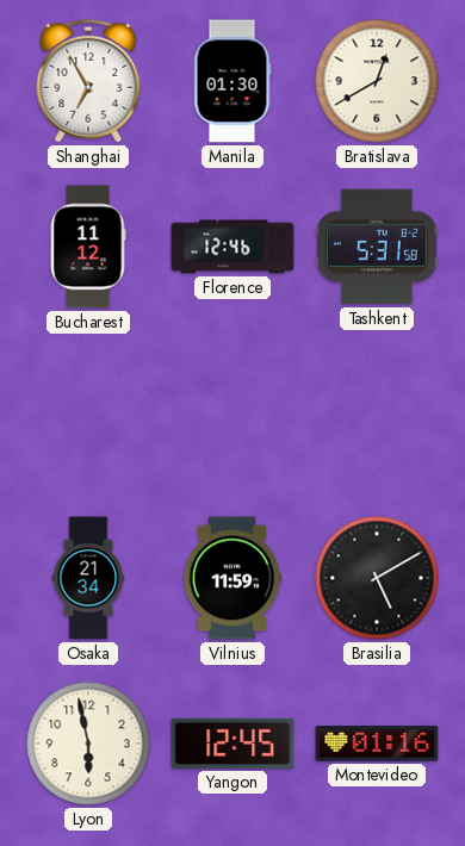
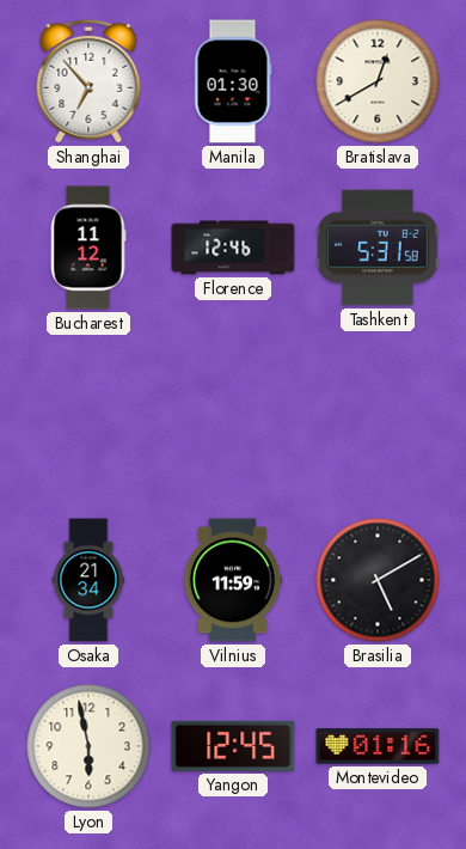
Shanghai: 6:55 -> 6:53 (88, 81)
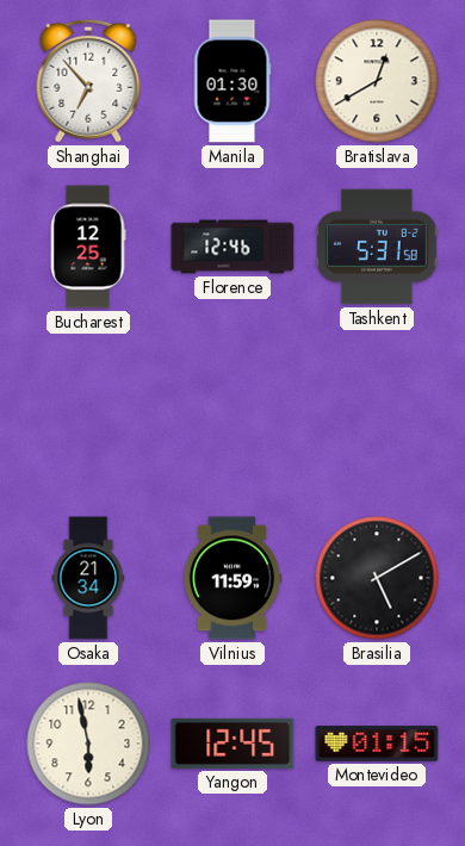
Bucharest: 11:12 -> 12:25 (88, 247)
Montevideo: 01:16 -> 01:15 (377, 744)
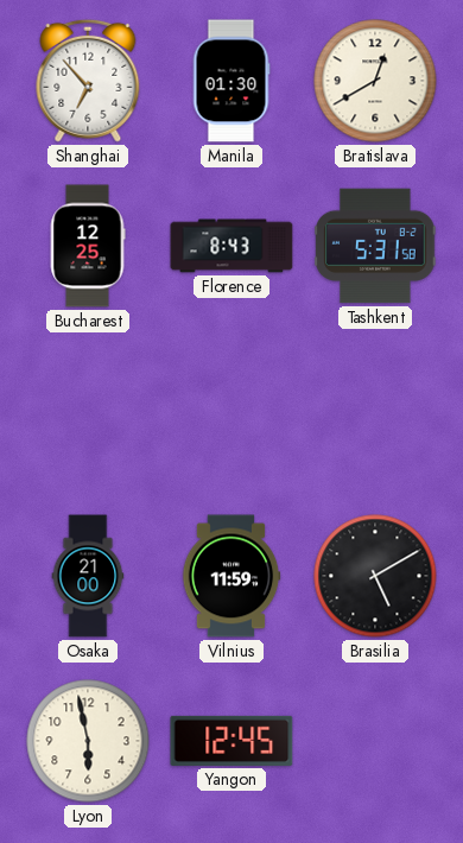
Florence: 12:46 -> 8:43 (231, 246)
Osaka: 21:34 -> 21:00 (88, 576)
Montevideo: 01:15 -> none (377, 744)
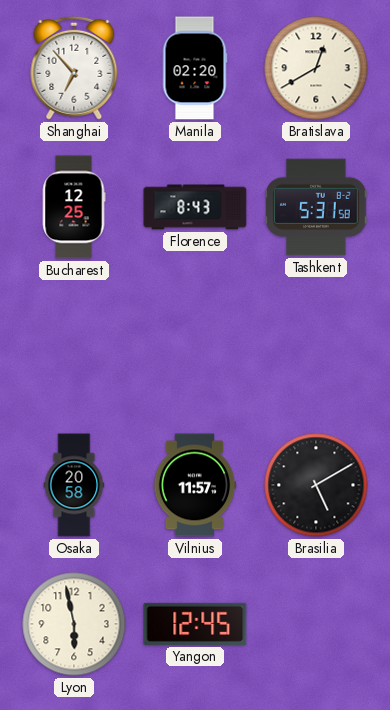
Manila: 01:30 -> 02:20 (195, 68)
Osaka: 21:00 -> 20:58 (74, 485)
Vilnius: 11:59 -> 11:57 (195, 485)
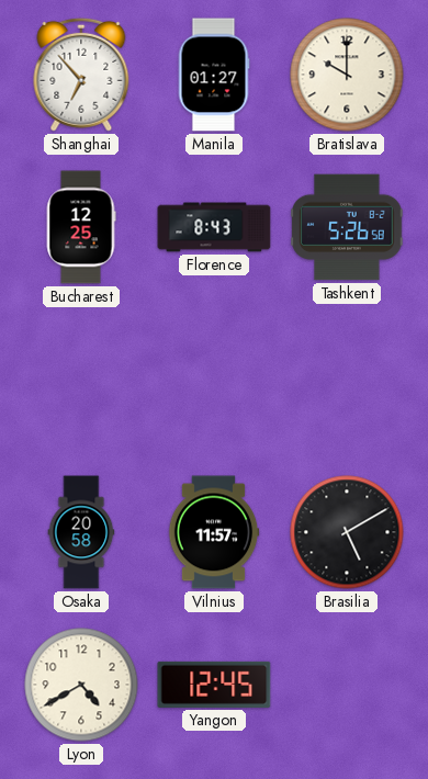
Manila: 02:20 -> 01:27 (214, 75)
Bratislava: 12:40 -> 10:00 (347, 75)
Tashkent: 5:31 -> 5:26 (347, 227)
Lyon: 5:58 -> 4:40 (81, 685)
